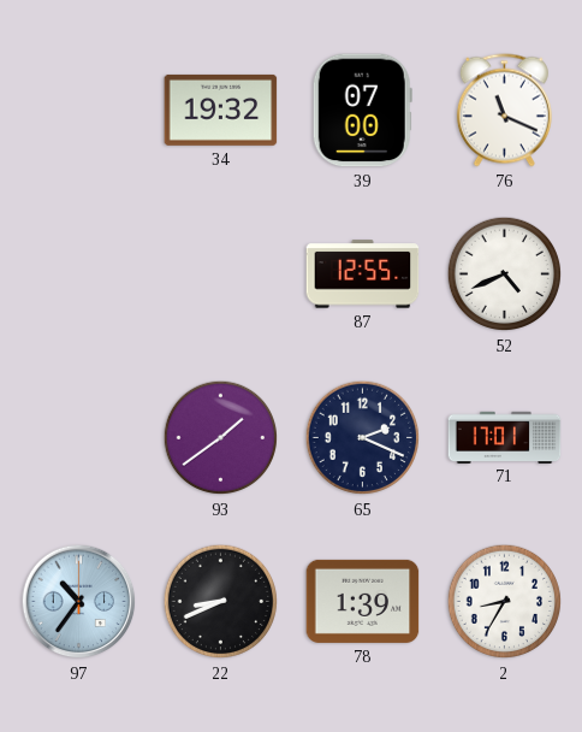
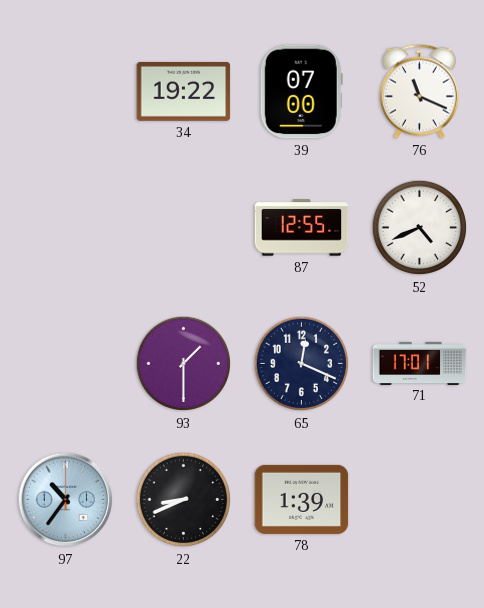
34: 19:32 -> 19:22 (184, 91)
93: 1:39 -> 1:30 (184, 364)
65: 2:19 -> 12:19 (302, 364)
2: 8:35 -> none (505, 602)
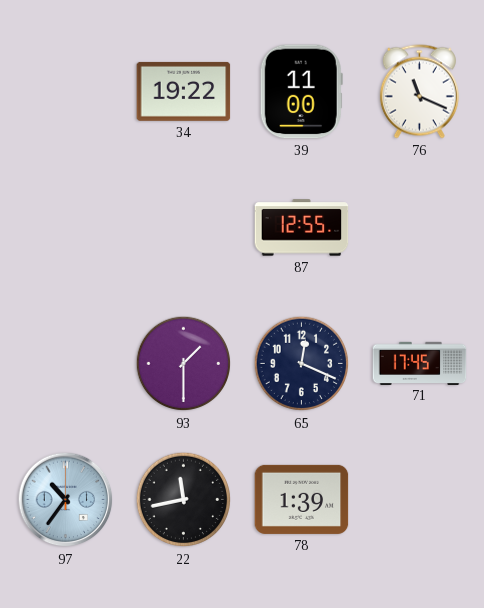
39: 07:00 -> 11:00 (301, 92)
52: 4:41 -> none (420, 228)
71: 17:01 -> 17:45 (420, 363)
22: 8:41 -> 11:43 (184, 500)
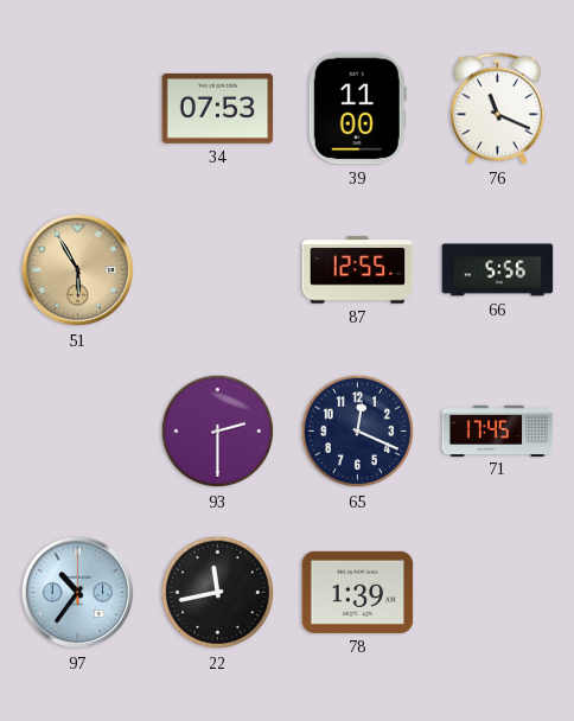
34: 19:22 -> 07:53 (218, 108)
51: none -> 5:55 (78, 270)
66: none -> 5:56 (498, 270)
93: 1:30 -> 2:30 (218, 432)
